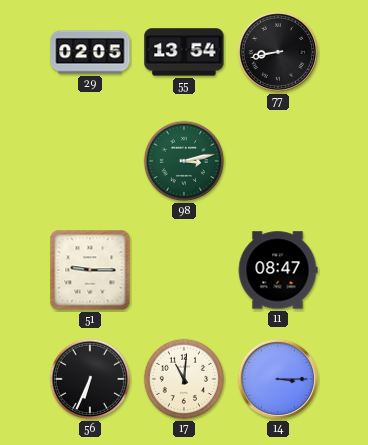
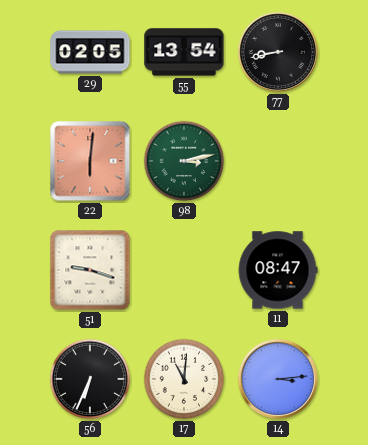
22: none -> 6:01 (90, 161)
51: 9:15 -> 9:18 (90, 270)
14: 3:15 -> 3:14 (278, 379)
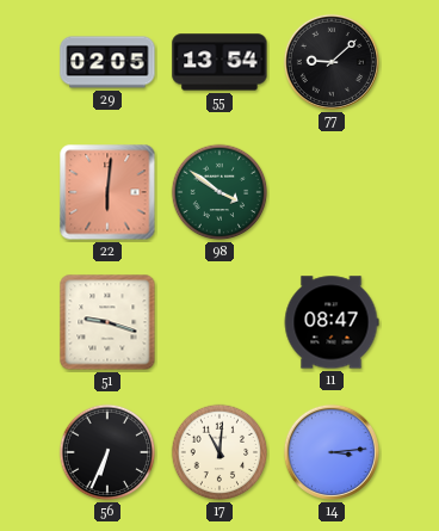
77: 8:43 -> 9:08 (332, 62)
98: 3:13 -> 3:51 (219, 192)
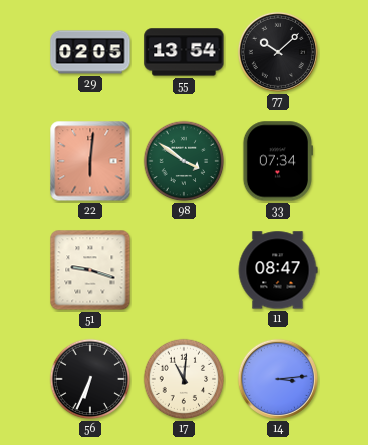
77: 9:08 -> 10:08 (278, 52)
33: none -> 07:34 (277, 161)
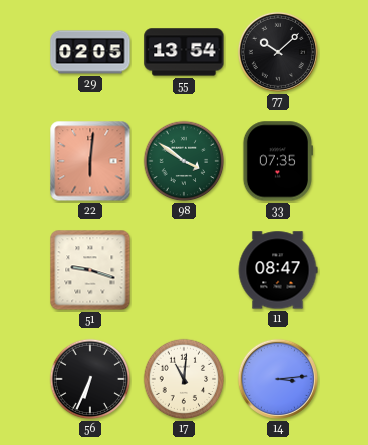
33: 07:34 -> 07:35 (277, 161)
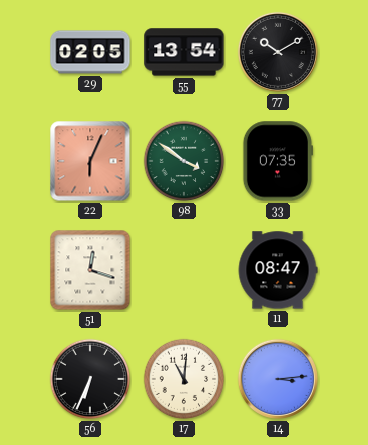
77: 10:08 -> 10:10 (278, 52)
22: 6:01 -> 6:04 (90, 161)
51: 9:18 -> 12:18 (90, 270)
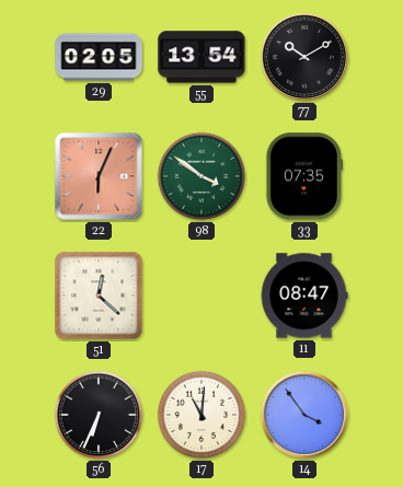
51: 12:18 -> 12:22 (99, 295)
14: 3:14 -> 3:54 (304, 415)
